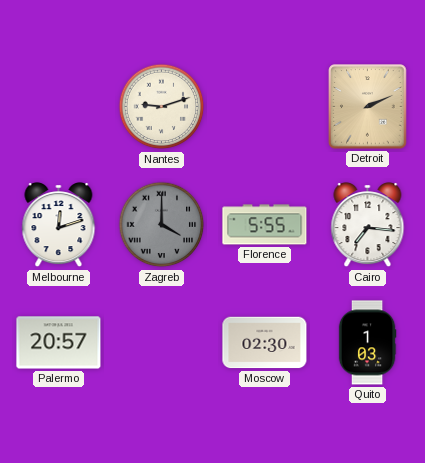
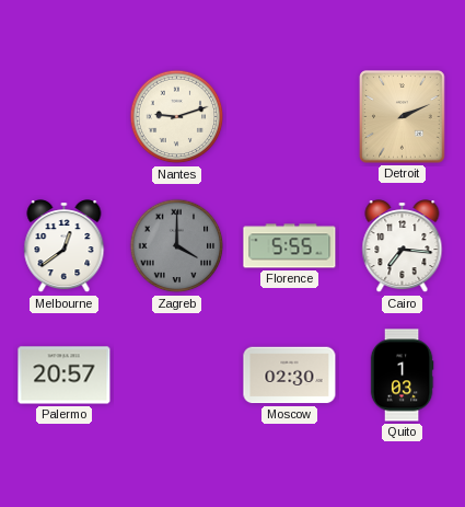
Melbourne: 12:12 -> 12:39 (65, 246)
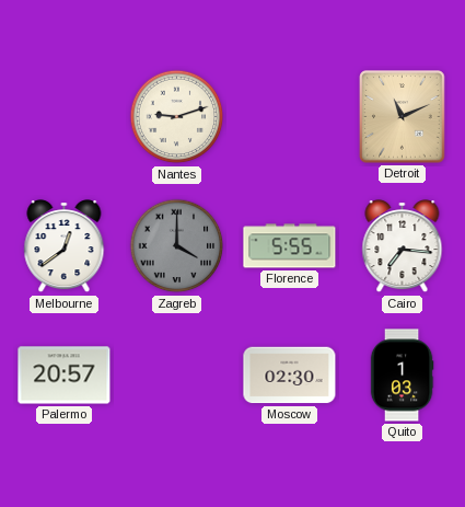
Detroit: 2:11 -> 11:11 (403, 117)
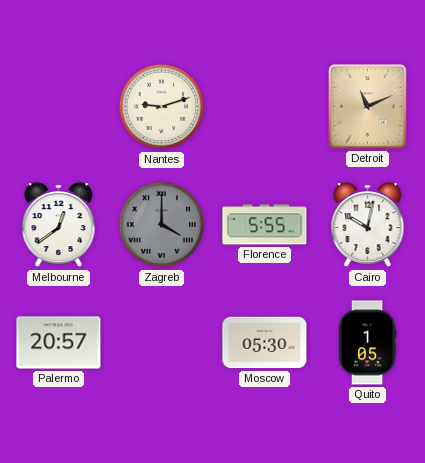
Cairo: 7:16 -> 10:02 (368, 225)
Moscow: 02:30 -> 05:30 (265, 343)
Quito: 1:03 -> 1:05 (367, 343)
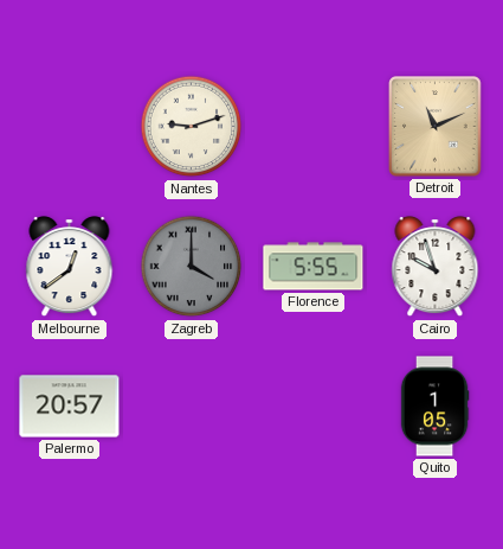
Cairo: 10:02 -> 9:57 (436, 267)
Moscow: 05:30 -> none (265, 343)
